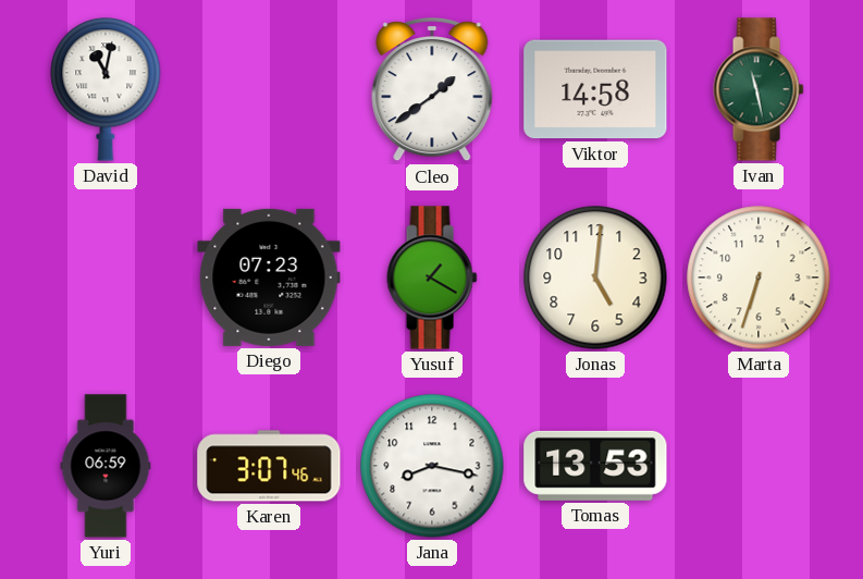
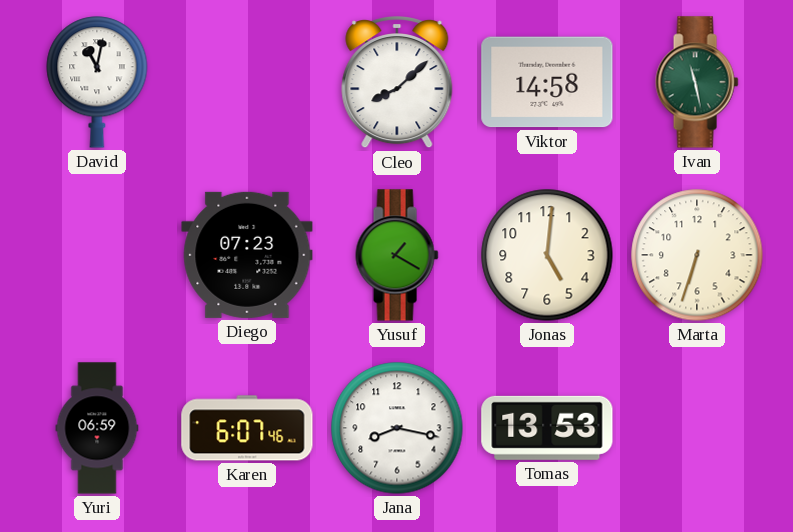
Cleo: 1:39 -> 8:08 (397, 83)
Karen: 3:07 -> 6:07 (247, 428)
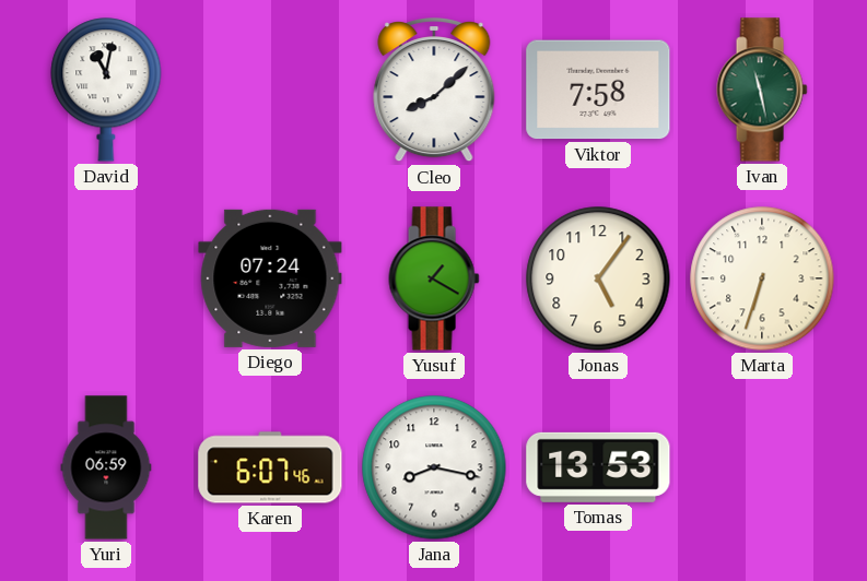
Viktor: 14:58 -> 7:58 (598, 90)
Diego: 07:23 -> 07:24 (270, 278)
Jonas: 5:01 -> 5:06 (598, 278)
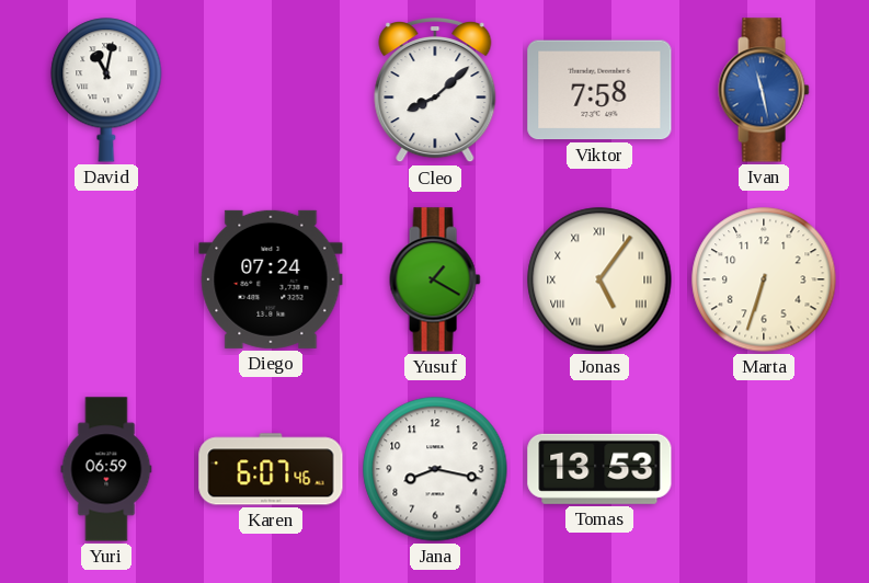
Ivan dial: green -> blue (764, 90)
Jonas numerals: Arabic -> Roman (599, 279)
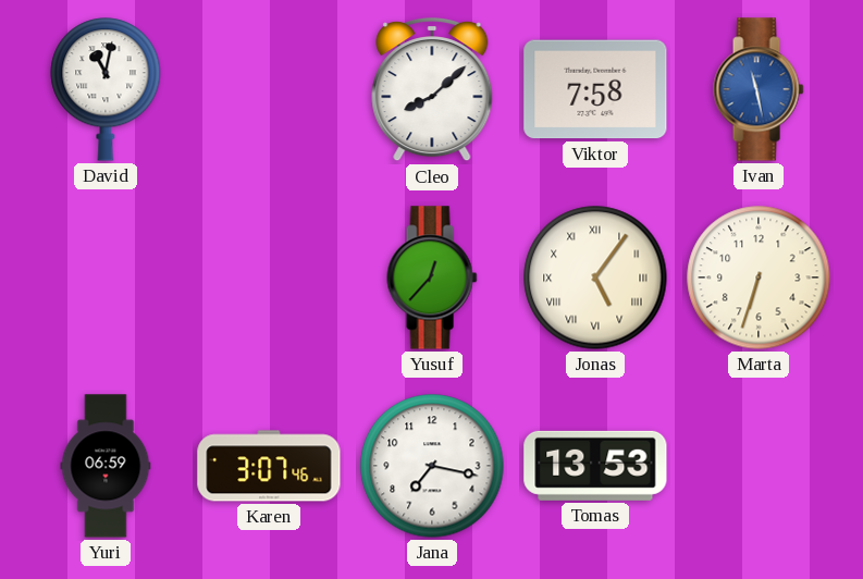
Diego: 07:24 -> none (271, 279)
Yusuf: 1:20 -> 12:37 (432, 278)
Karen: 6:07 -> 3:07 (269, 466)
Jana: 8:17 -> 7:17 (432, 466)
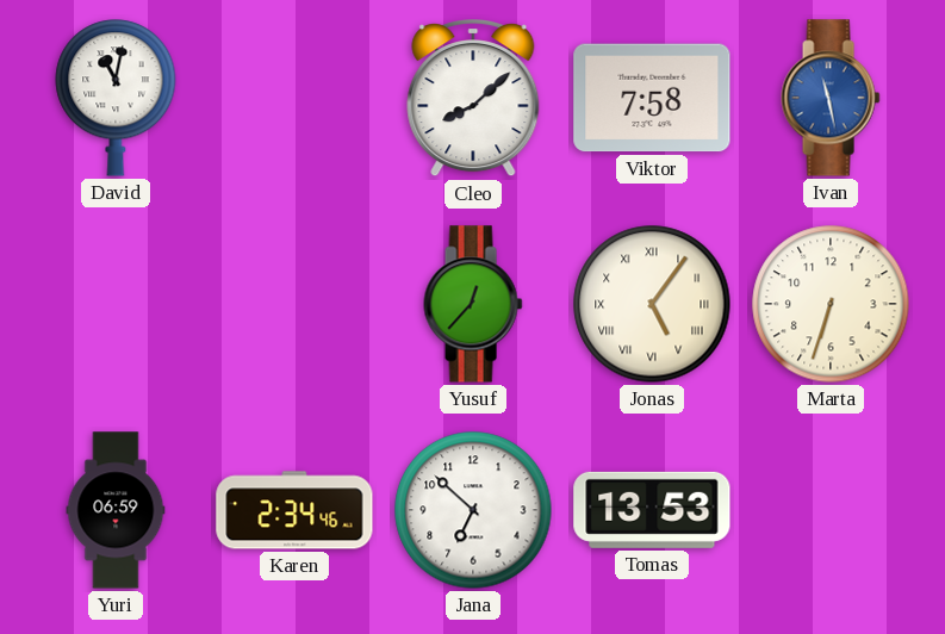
Karen: 3:07 -> 2:34 (294, 510)
Jana: 7:17 -> 6:52 (473, 510)
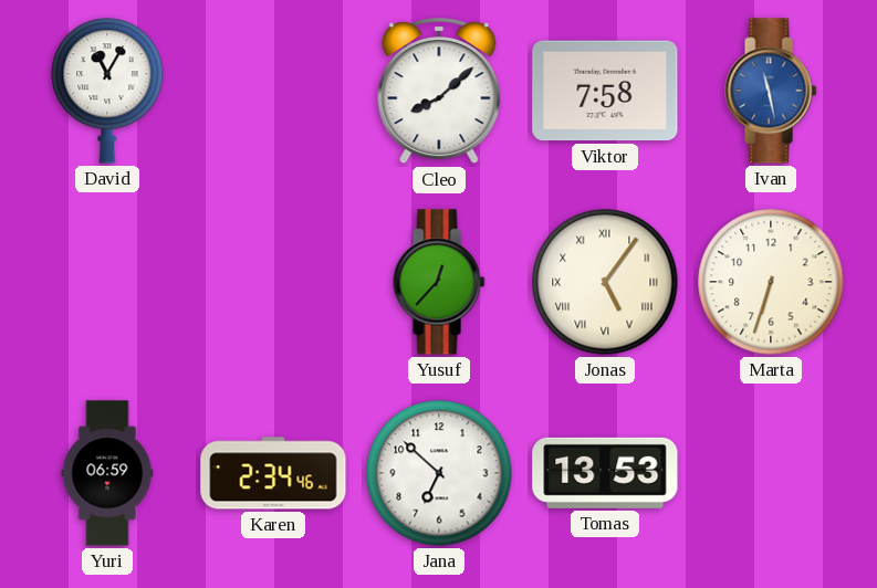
David: 11:02 -> 11:05 (107, 91)
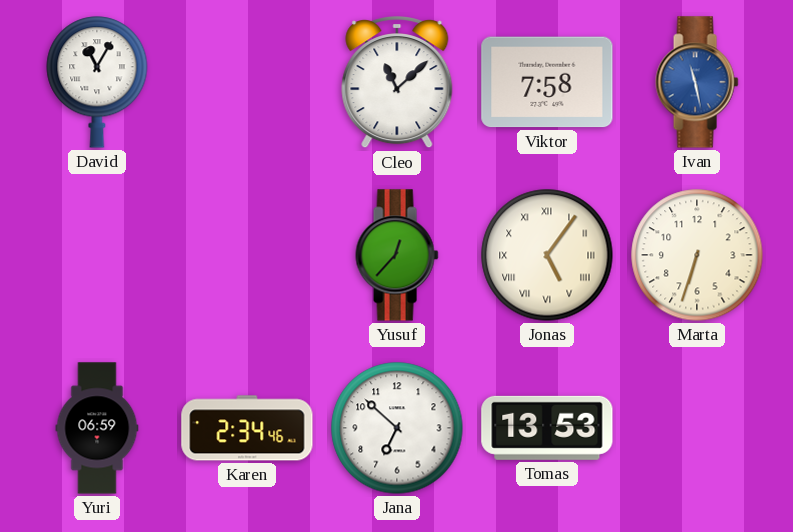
Cleo: 8:08 -> 11:08 (397, 83)
